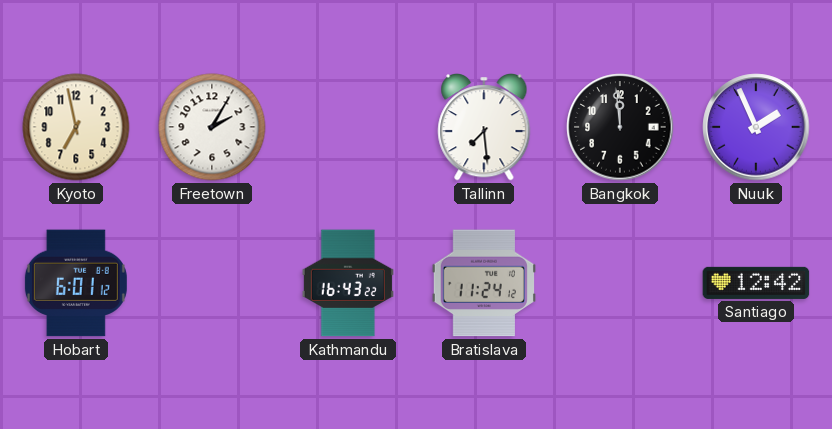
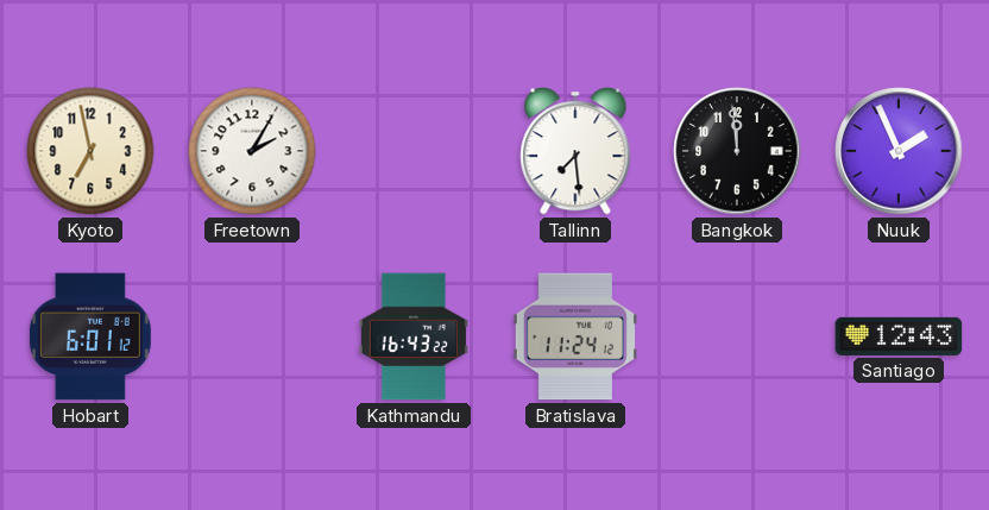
Santiago: 12:42 -> 12:43 (899, 336)
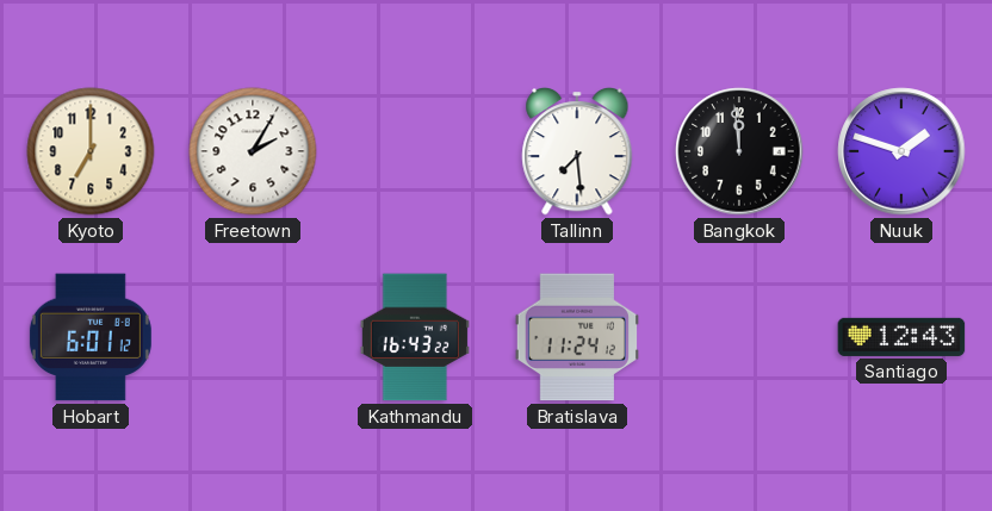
Kyoto: 6:58 -> 7:00 (91, 151)
Nuuk: 1:56 -> 1:48 (901, 151)
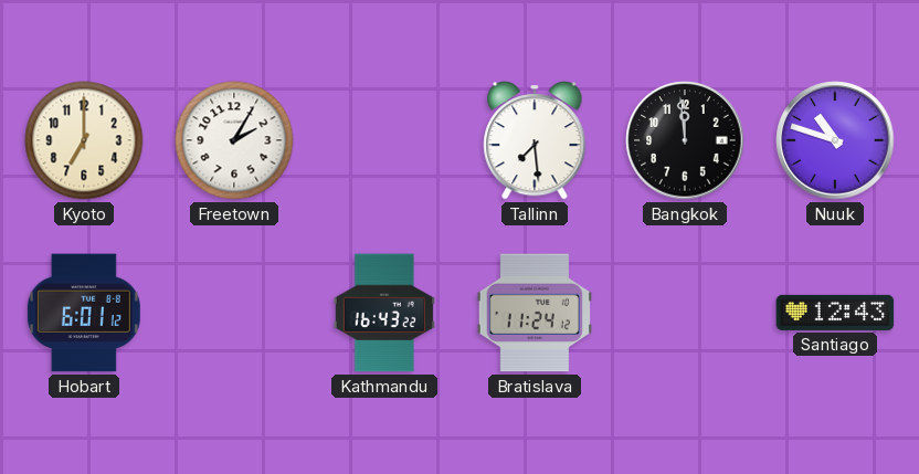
Nuuk: 1:48 -> 10:48 (835, 140)
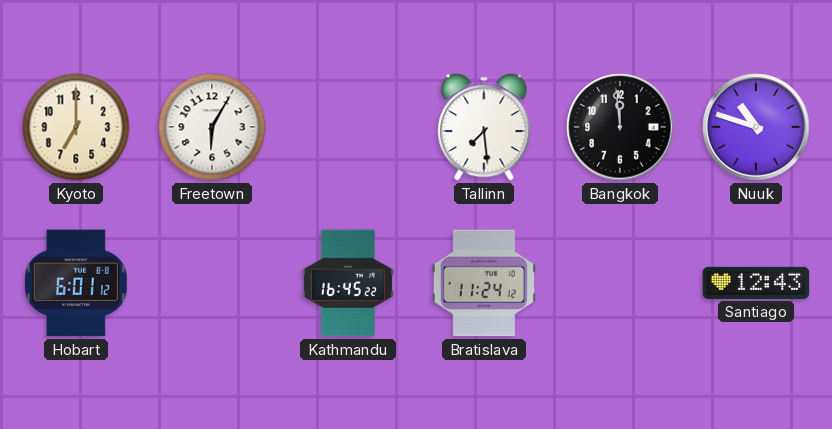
Freetown: 2:05 -> 6:05 (212, 127)
Kathmandu: 16:43 -> 16:45 (348, 283)
